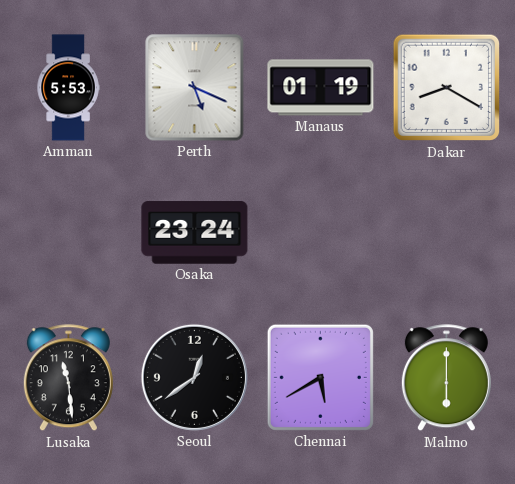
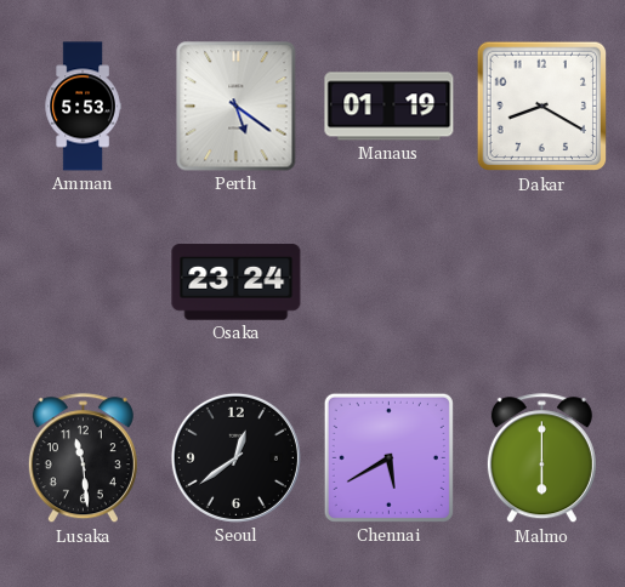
Perth: 5:19 -> 5:21 (237, 107)
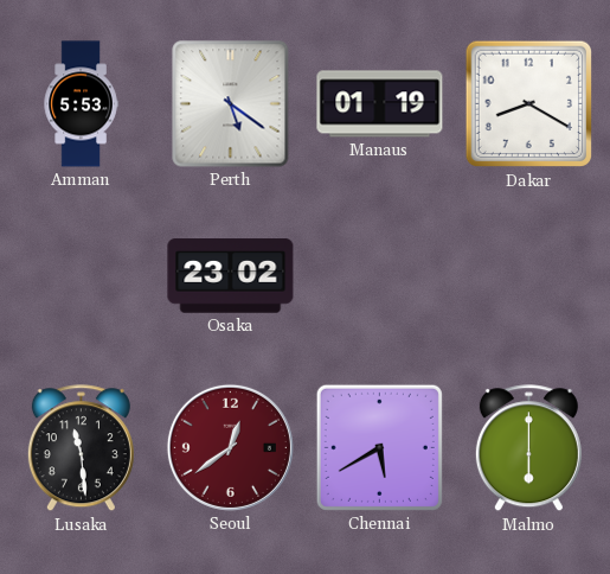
Osaka: 23:24 -> 23:02 (231, 276)
Seoul dial: black -> burgundy (230, 447)
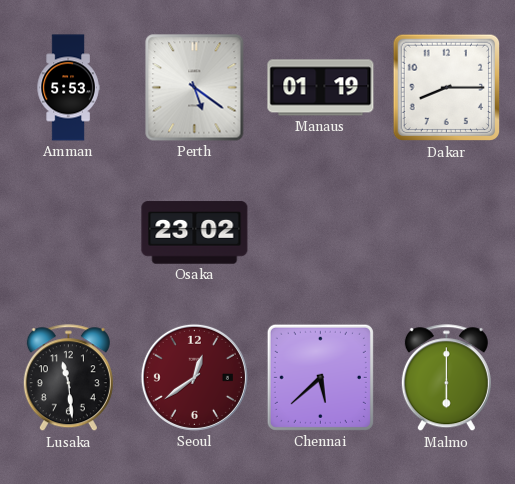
Dakar: 8:20 -> 8:15 (447, 88)
Chennai: 5:40 -> 5:38 (320, 377)
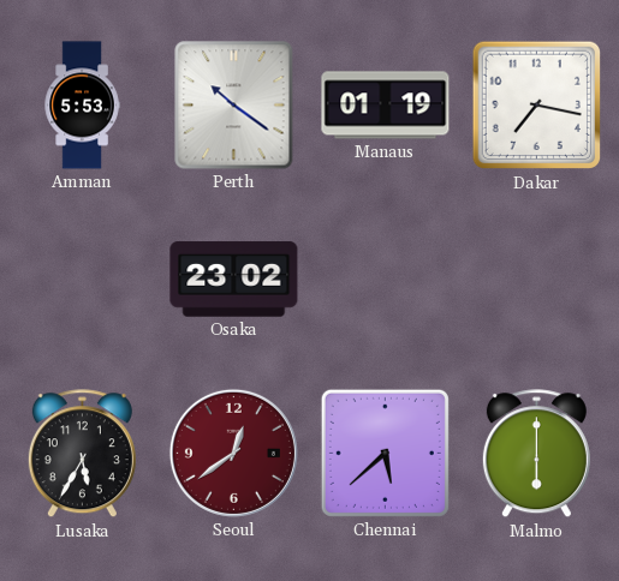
Perth: 5:21 -> 10:21 (234, 106)
Dakar: 8:15 -> 7:17 (537, 106)
Lusaka: 11:29 -> 5:35 (82, 454)
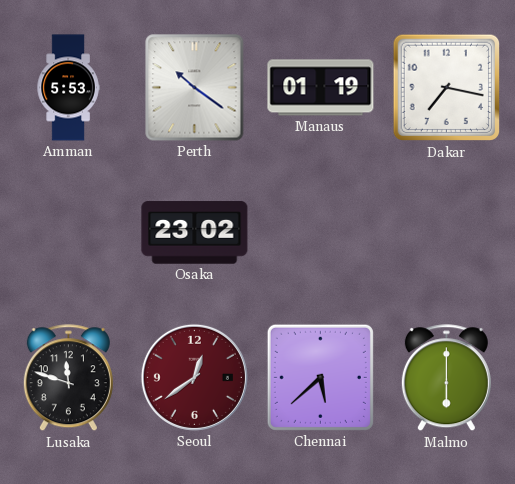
Lusaka: 5:35 -> 11:48 (68, 378)
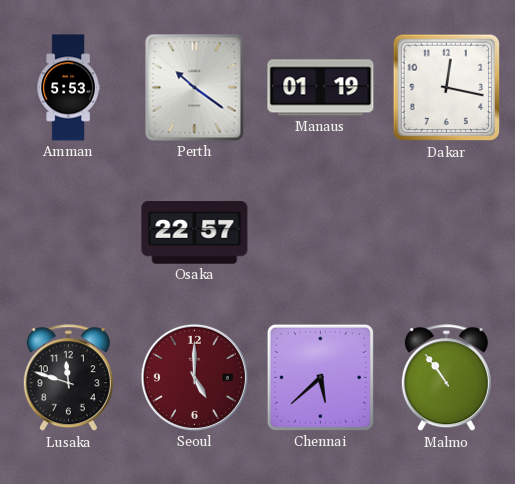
Dakar: 7:17 -> 12:17 (447, 88)
Osaka: 23:02 -> 22:57 (195, 233)
Seoul: 12:39 -> 5:00 (194, 377)
Malmo: 6:00 -> 10:54 (446, 378)
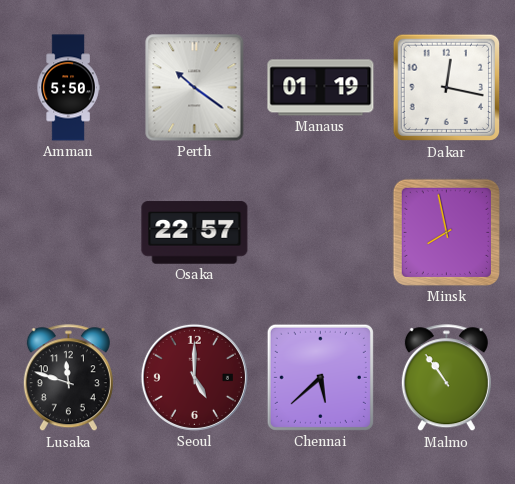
Amman: 5:53 -> 5:50 (68, 88)
Minsk: none -> 7:58 (446, 232)
